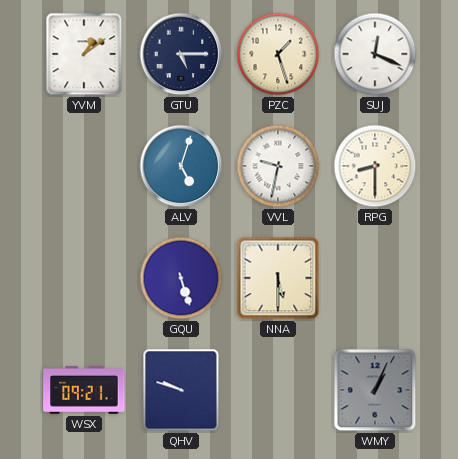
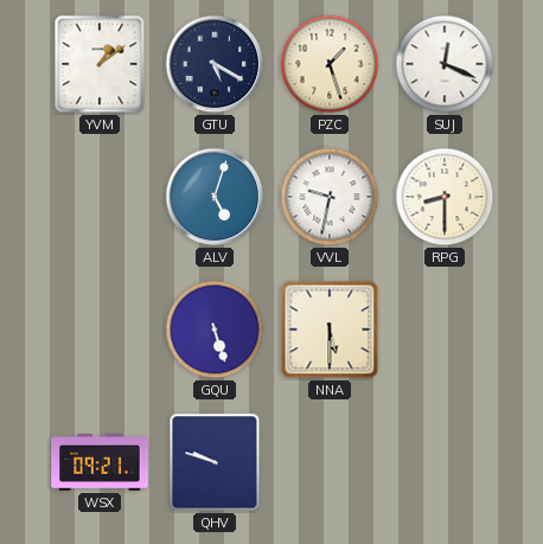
GTU: 5:15 -> 5:20 (215, 64)
WMY: 1:04 -> none (375, 390)
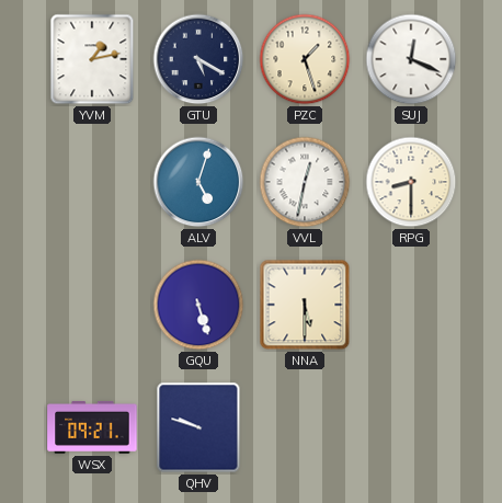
YVM: 1:09 -> 1:13 (92, 59)
VVL: 9:32 -> 12:32 (305, 182)
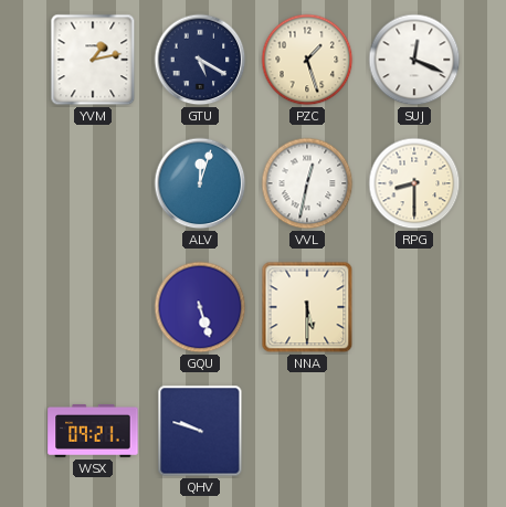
ALV: 5:03 -> 12:03 (200, 183)
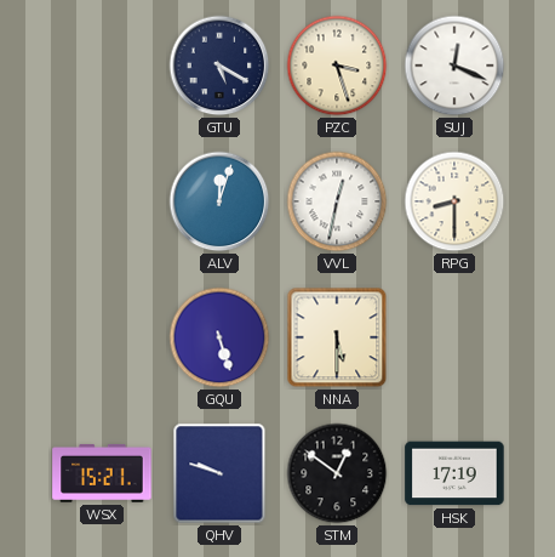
YVM: 1:13 -> none (93, 60)
PZC: 1:27 -> 3:27 (337, 66)
WSX: 09:21 -> 15:21 (102, 473)
STM: none -> 12:51 (337, 473)
HSK: none -> 17:19 (454, 473)
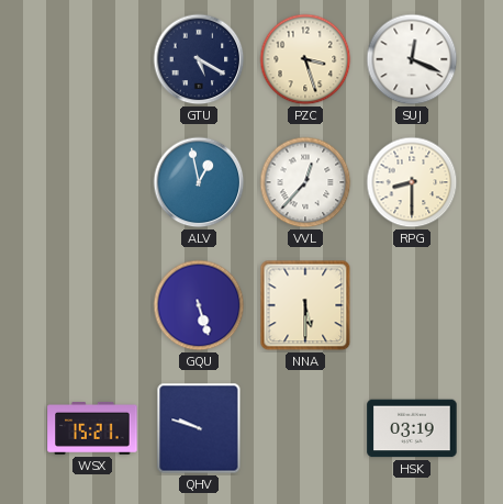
ALV: 12:03 -> 12:58 (199, 182)
VVL: 12:32 -> 12:37 (305, 182)
STM: 12:51 -> none (337, 473)
HSK: 17:19 -> 03:19 (412, 428)
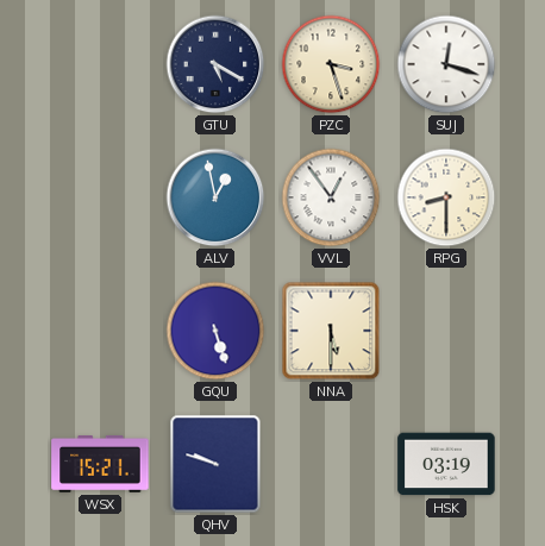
SUJ: 12:19 -> 12:18 (446, 64)
VVL: 12:37 -> 12:54 (331, 197)
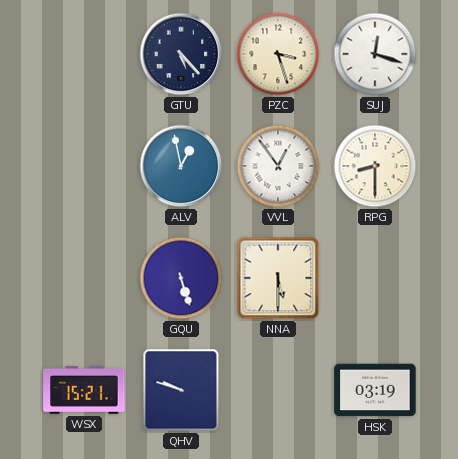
GTU: 5:20 -> 5:23 (181, 54)
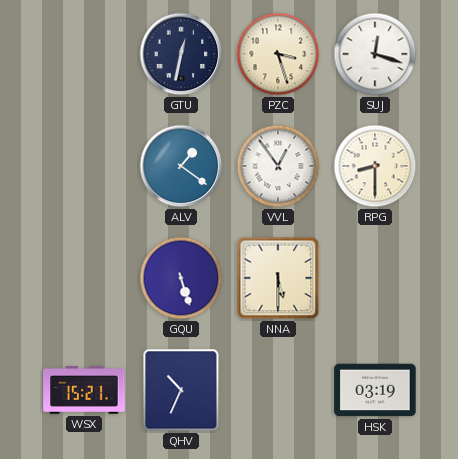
GTU: 5:23 -> 12:32 (181, 54)
ALV: 12:58 -> 1:21 (181, 166)
QHV: 9:48 -> 10:34 (181, 390)
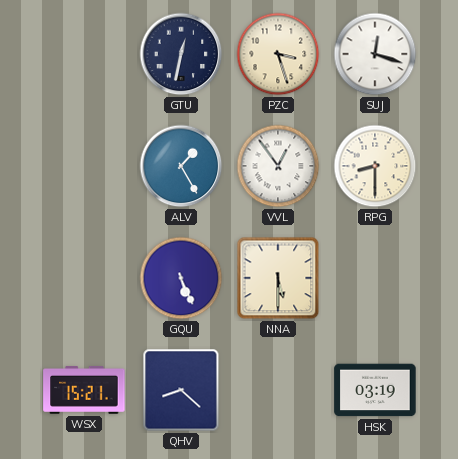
ALV: 1:21 -> 1:25 (181, 166)
GQU: 5:27 -> 5:26 (181, 278)
QHV: 10:34 -> 8:22 (181, 390)
